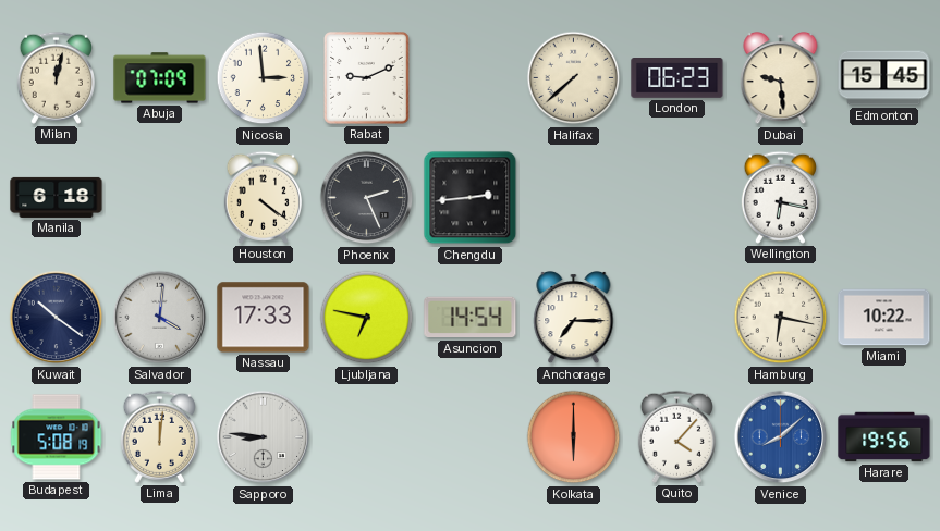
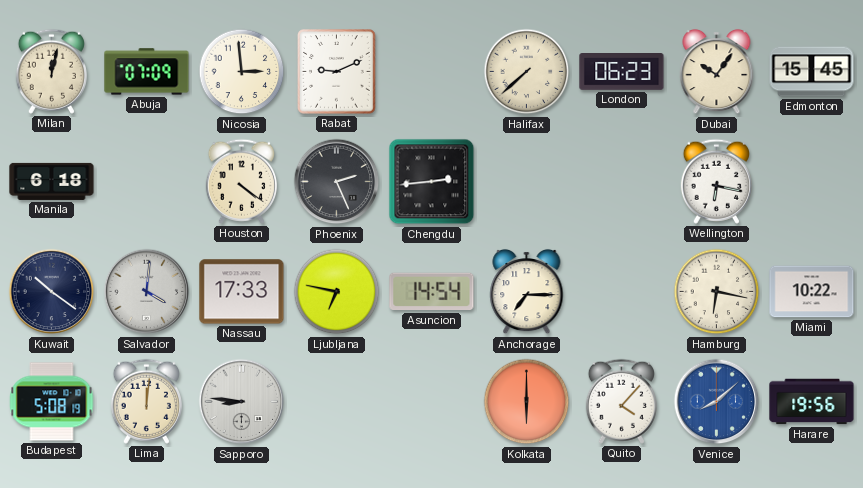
Dubai: 9:29 -> 10:06 (717, 72)
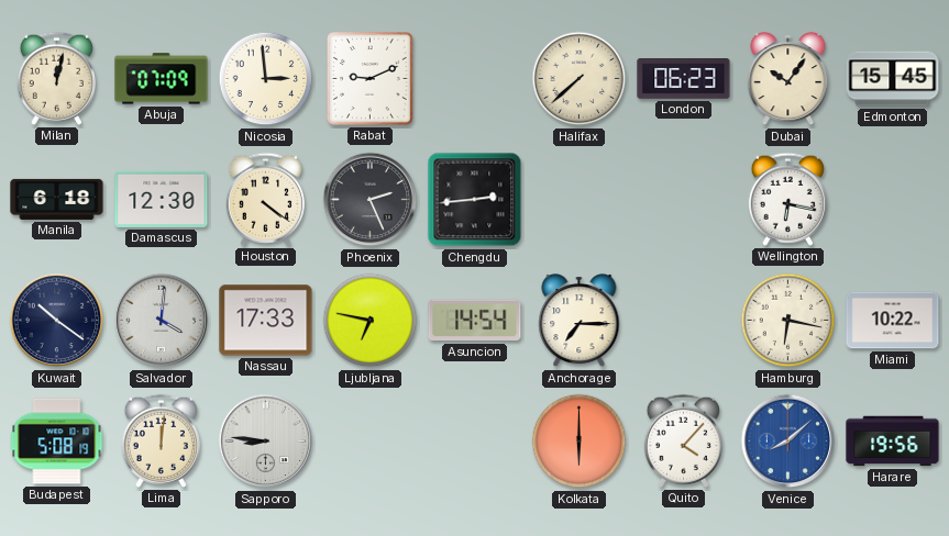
Damascus: none -> 12:30 (162, 199)
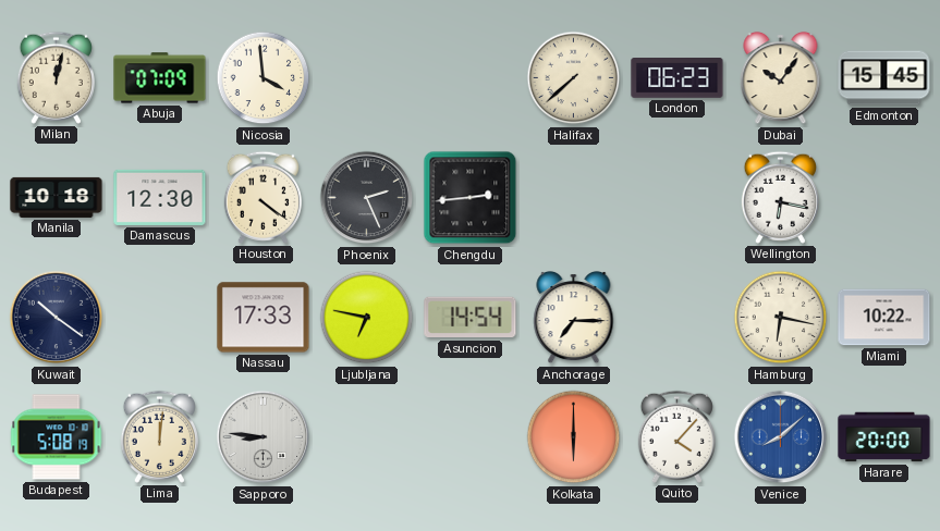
Nicosia: 2:59 -> 3:59 (264, 78)
Rabat: 9:11 -> none (371, 79)
Manila: 6:18 -> 10:18 (57, 197)
Salvador: 4:01 -> none (162, 321)
Harare: 19:56 -> 20:00 (884, 437)
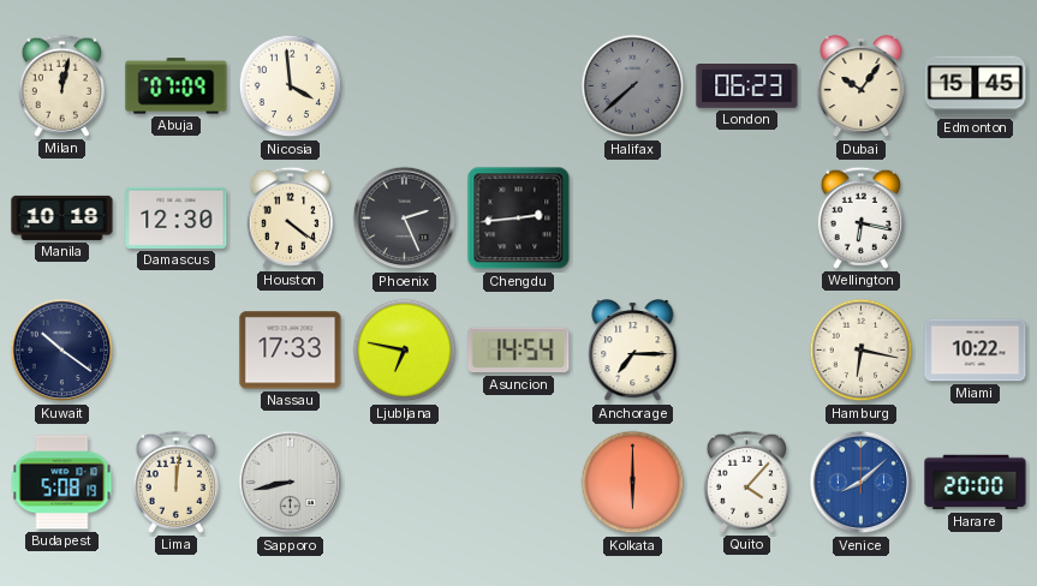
Halifax dial: cream -> grey (633, 86)
Sapporo: 8:46 -> 8:43 (291, 483)
